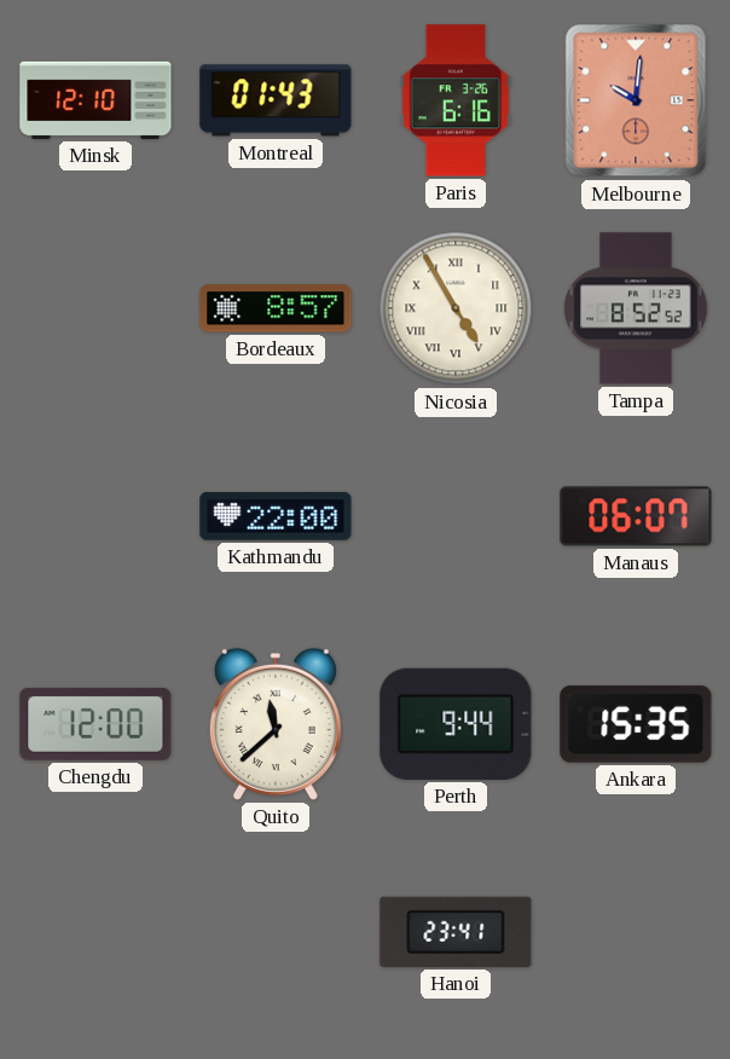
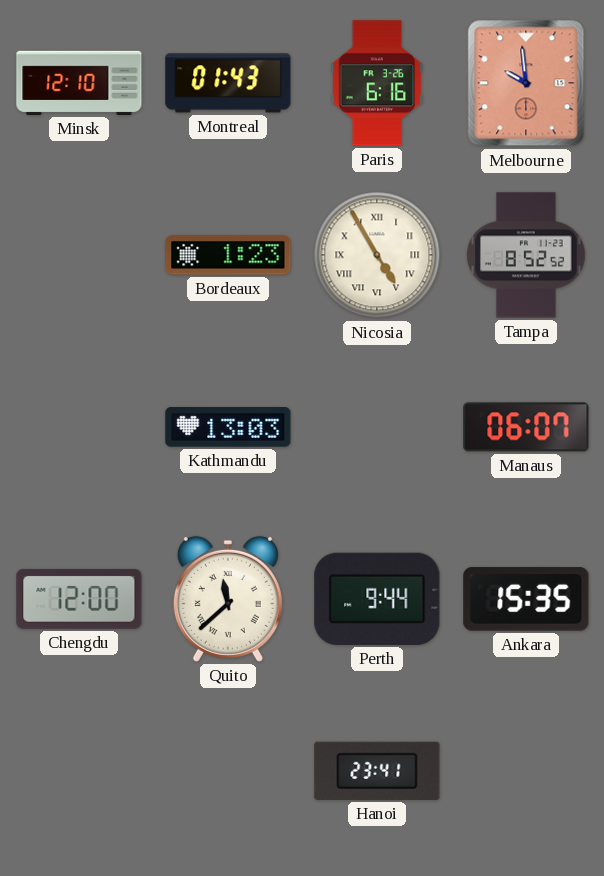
Melbourne: 10:01 -> 9:59 (526, 83)
Bordeaux: 8:57 -> 1:23 (228, 255)
Kathmandu: 22:00 -> 13:03 (228, 427)
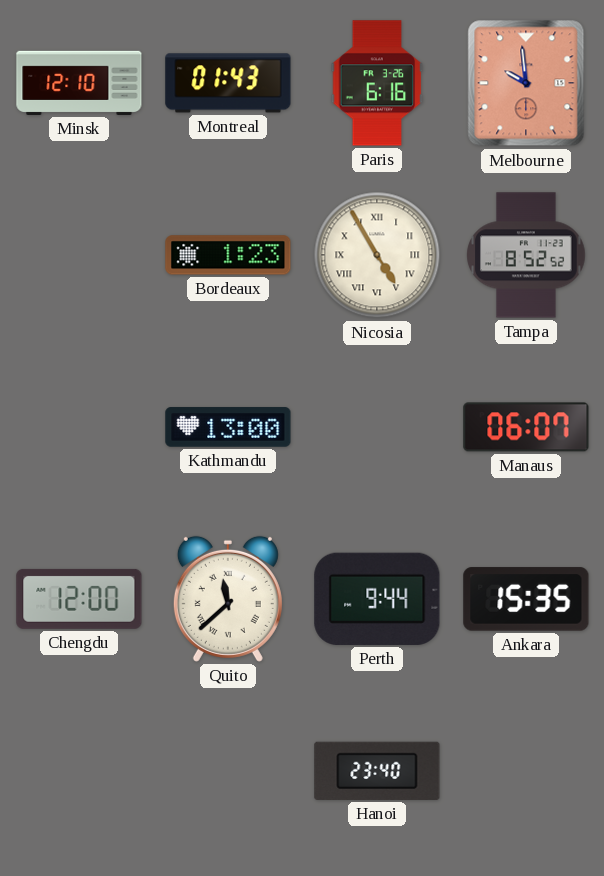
Kathmandu: 13:03 -> 13:00 (228, 427)
Hanoi: 23:41 -> 23:40 (377, 771)
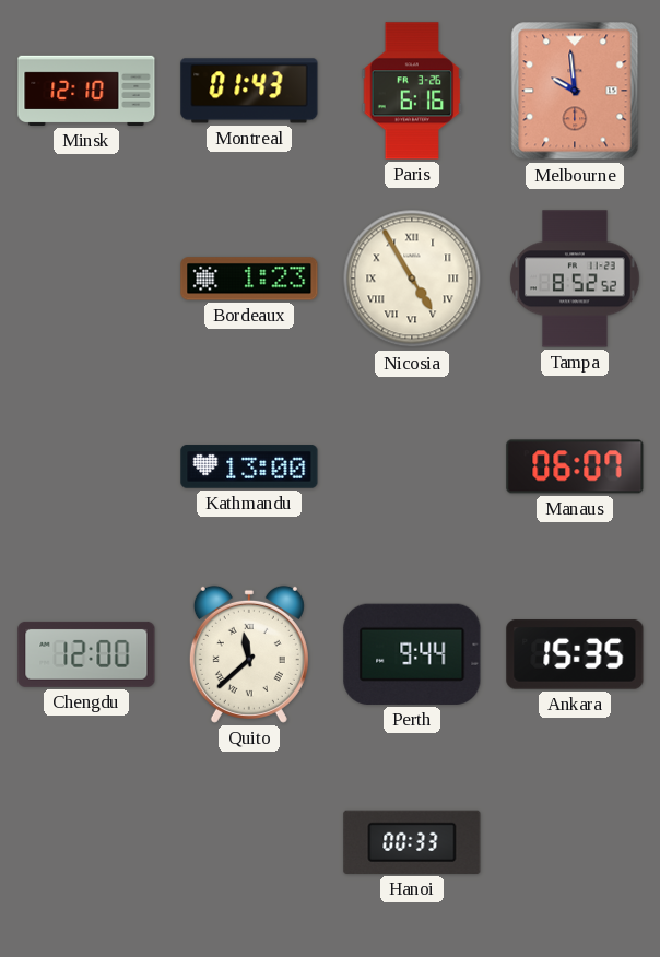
Hanoi: 23:40 -> 00:33 (412, 842)
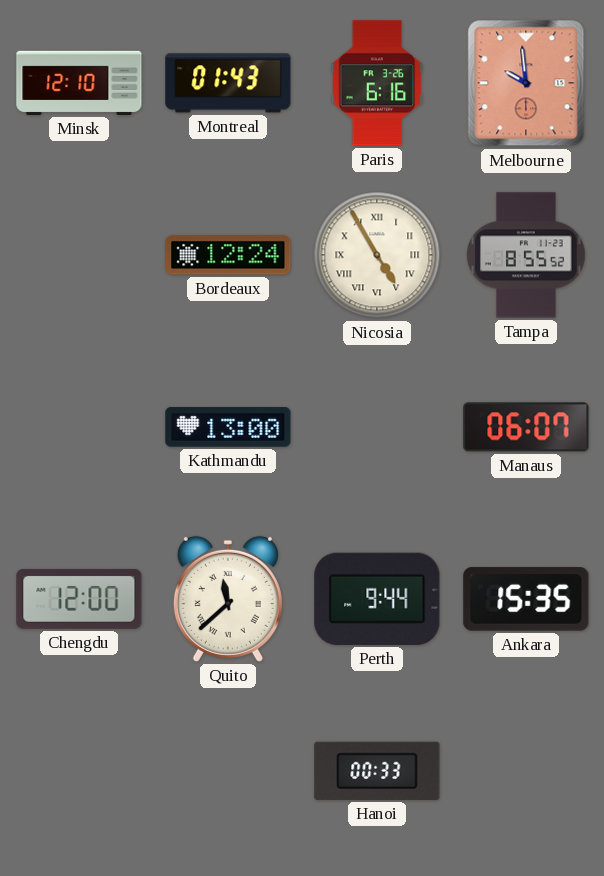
Bordeaux: 1:23 -> 12:24 (228, 255)
Tampa: 8:52 -> 8:55 (526, 255)
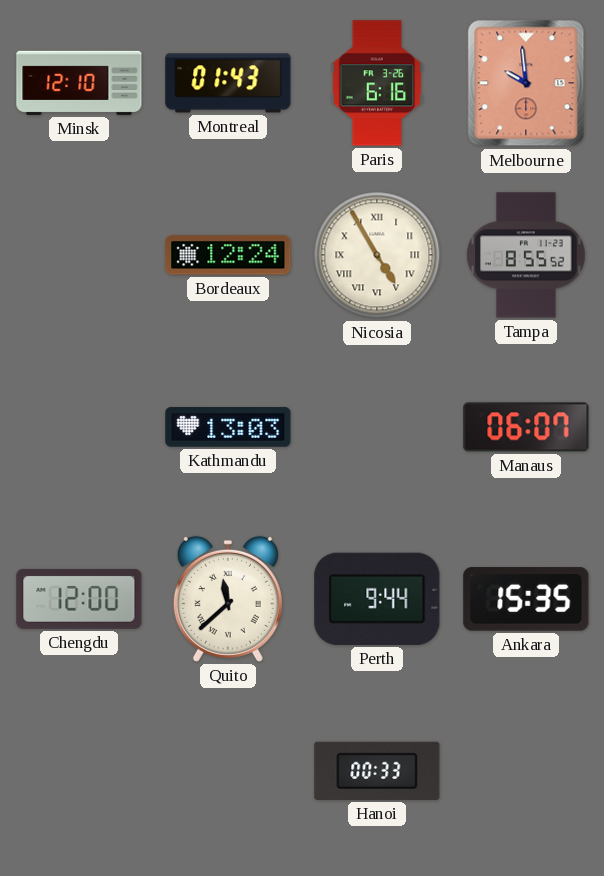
Kathmandu: 13:00 -> 13:03 (228, 427)
